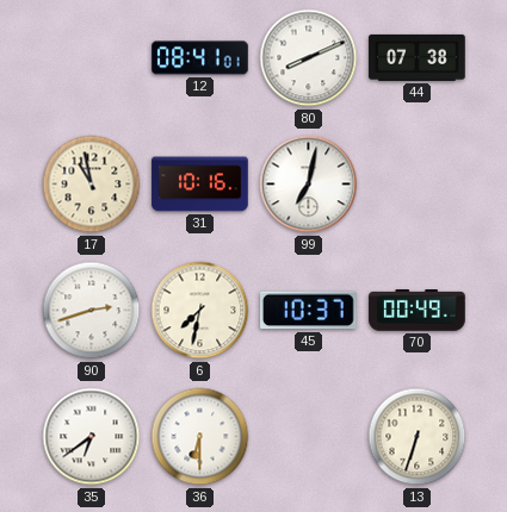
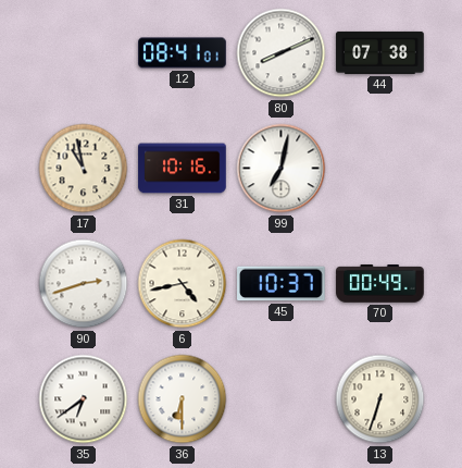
6: 7:32 -> 4:43 (183, 284)
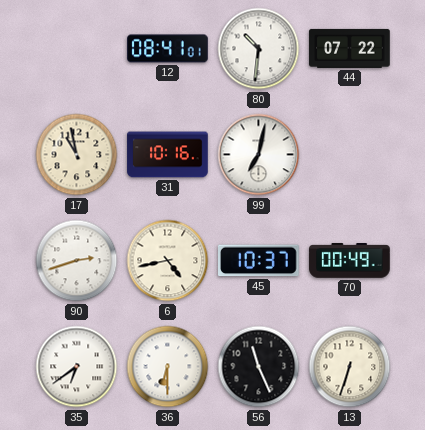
80: 8:11 -> 10:31 (259, 49)
44: 07:38 -> 07:22 (350, 48)
56: none -> 11:26 (259, 367)
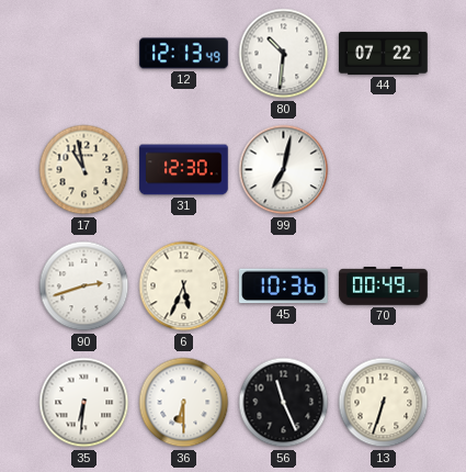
12: 08:41 -> 12:13 (184, 54)
31: 10:16 -> 12:30 (184, 170)
6: 4:43 -> 5:34 (184, 286)
45: 10:37 -> 10:36 (284, 286)
35: 6:39 -> 6:31 (84, 403)
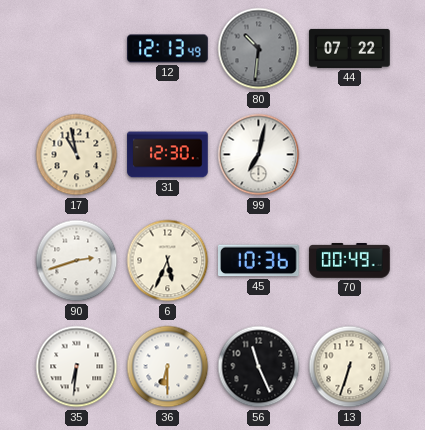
80 dial: white -> grey (259, 49)
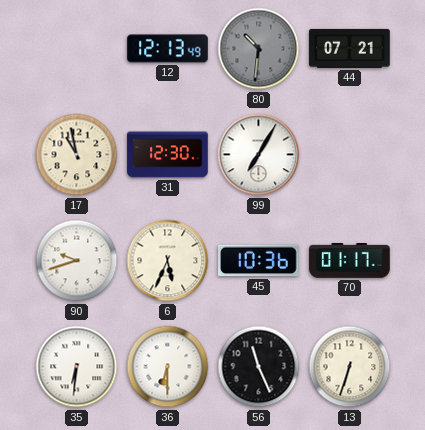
44: 07:22 -> 07:21 (350, 48)
99: 7:02 -> 7:05 (259, 155)
90: 2:42 -> 9:42 (77, 261)
70: 00:49 -> 01:17 (350, 261)
